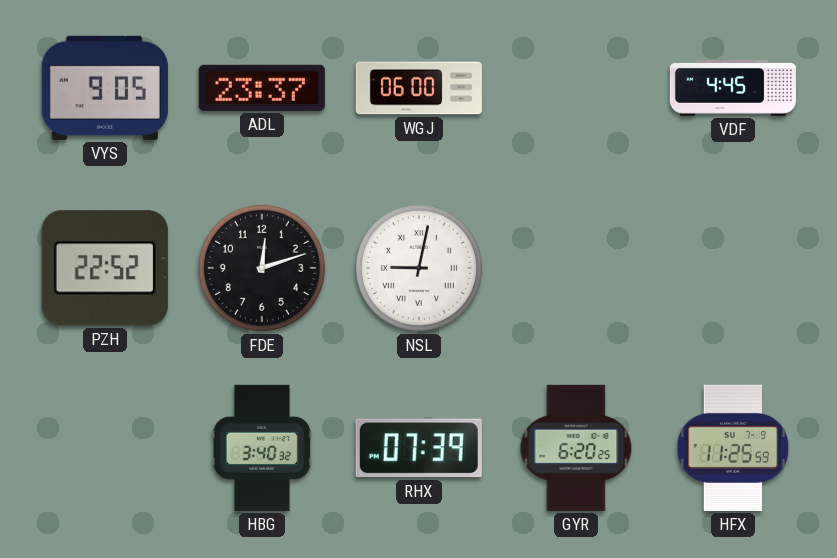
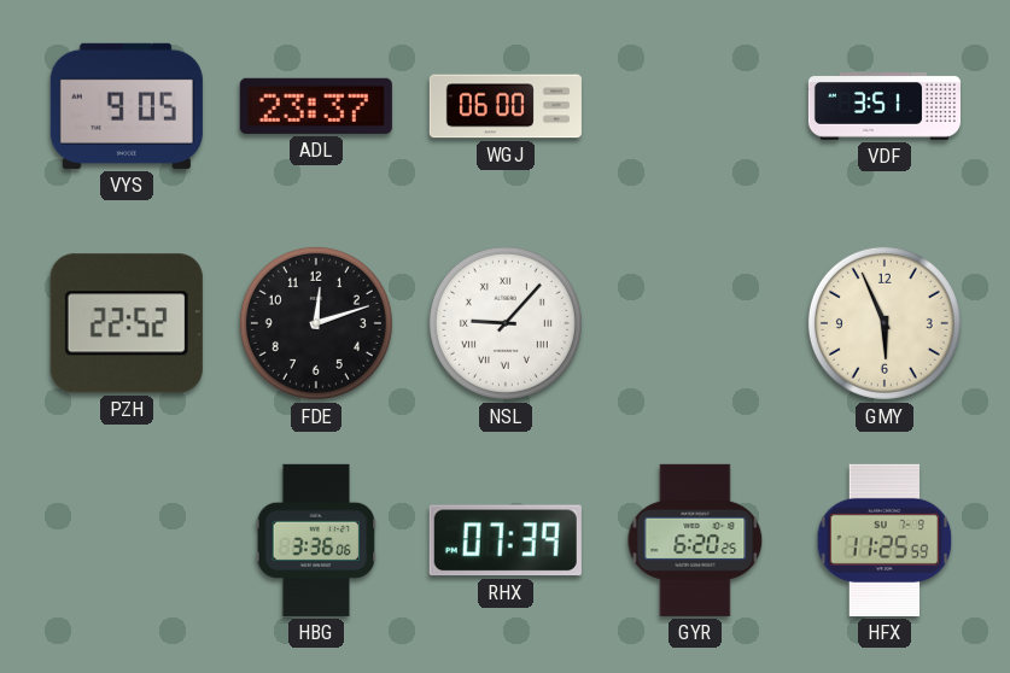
VDF: 4:45 -> 3:51 (885, 107)
NSL: 9:02 -> 9:07 (506, 323)
GMY: none -> 5:56 (885, 323)
HBG: 3:40 -> 3:36 (316, 540)
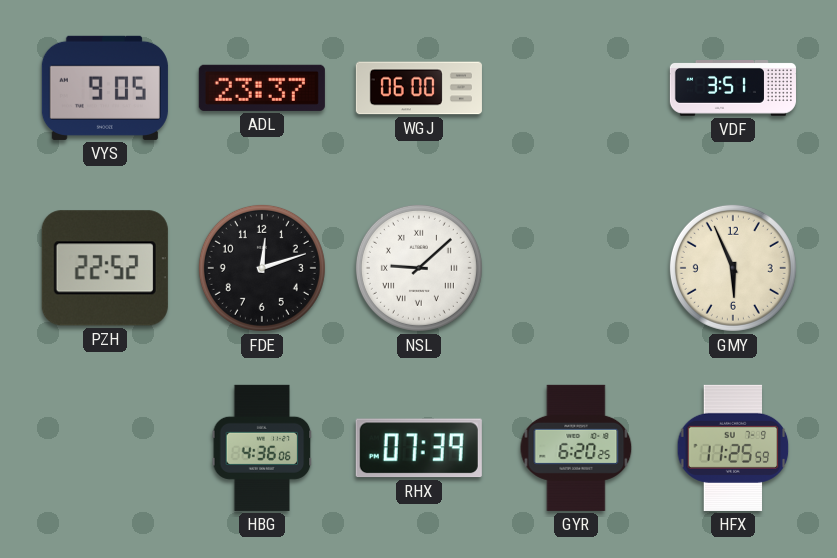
NSL: 9:07 -> 9:08 (419, 268)
HBG: 3:36 -> 4:36 (262, 448)
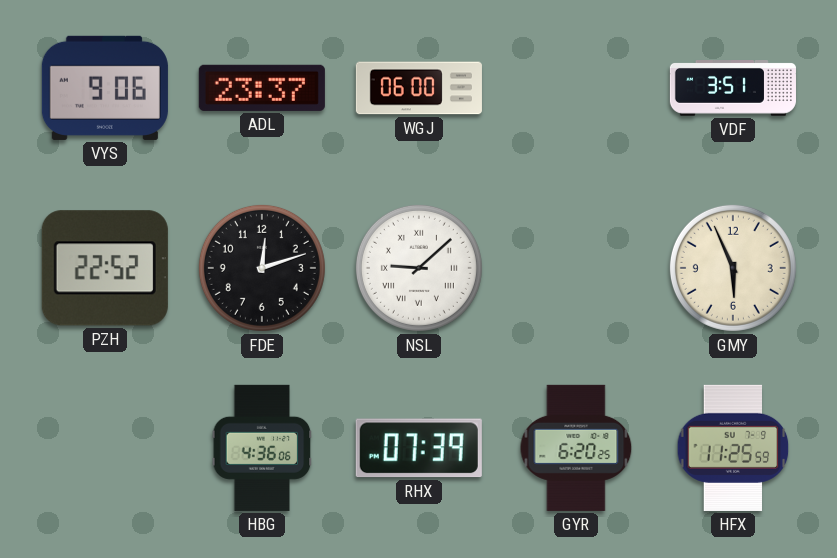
VYS: 9:05 -> 9:06 (105, 88)
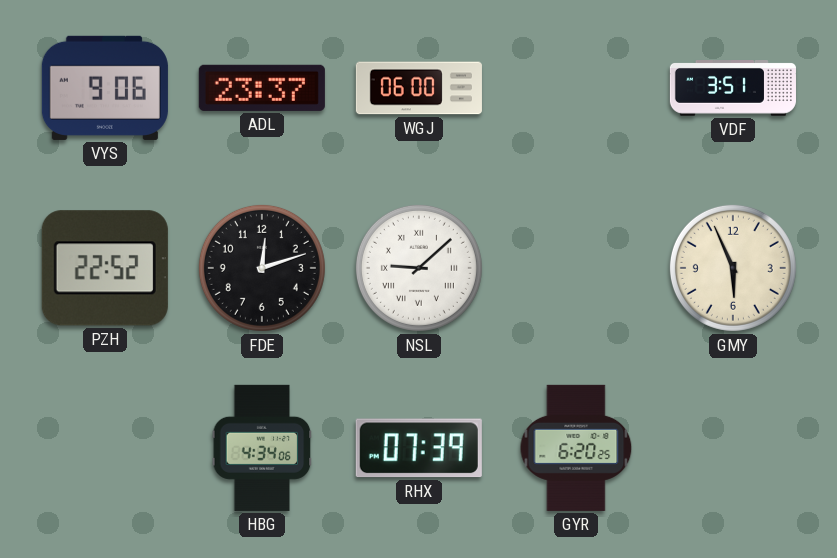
HBG: 4:36 -> 4:34 (262, 448)
HFX: 11:25 -> none (733, 448)
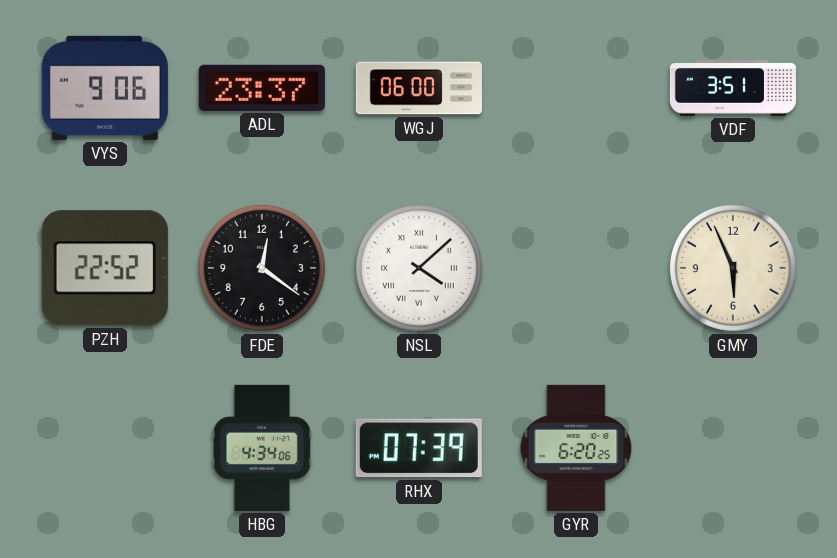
FDE: 12:12 -> 12:21 (262, 268)
NSL: 9:08 -> 4:08 (419, 268)
